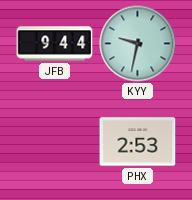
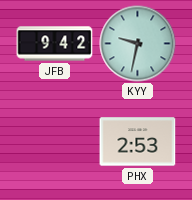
JFB: 9:44 -> 9:42 (55, 44)
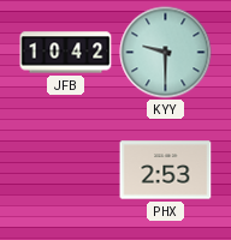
JFB: 9:42 -> 10:42 (66, 53)
KYY: 9:32 -> 9:30 (166, 53)
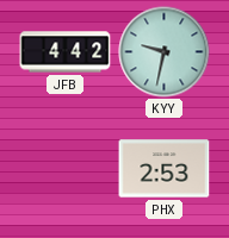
JFB: 10:42 -> 4:42 (66, 52)
KYY: 9:30 -> 9:32 (165, 52)
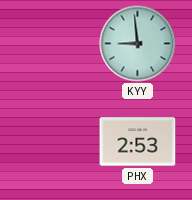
JFB: 4:42 -> none (66, 52)
KYY: 9:32 -> 8:59 (138, 44)
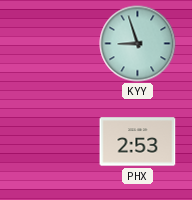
KYY: 8:59 -> 8:57 (138, 44)
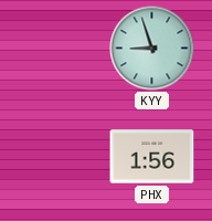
PHX: 2:53 -> 1:56 (152, 157)
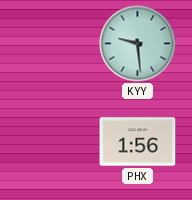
KYY: 8:57 -> 9:29 (138, 44)
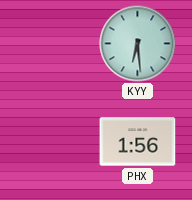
KYY: 9:29 -> 6:29 (138, 44)
